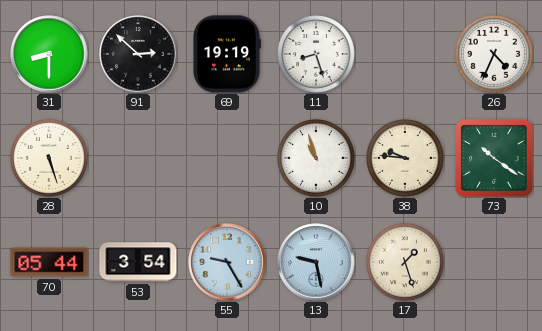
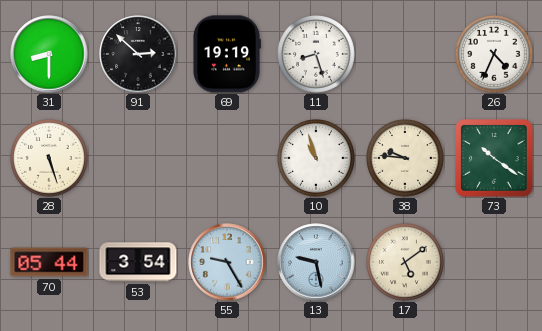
17: 1:27 -> 5:09 (406, 263)
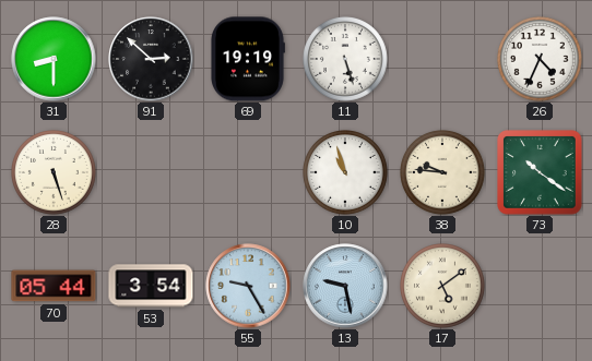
11: 8:27 -> 5:27 (346, 60)
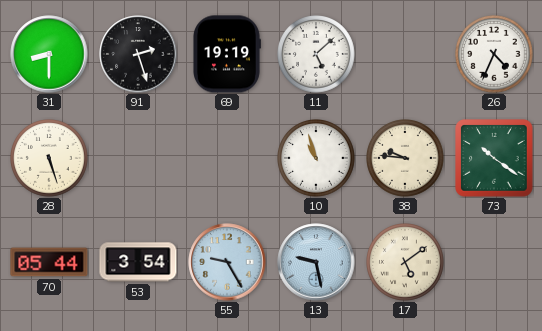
91: 2:52 -> 2:27 (138, 54)
11: 5:27 -> 5:08 (317, 55)
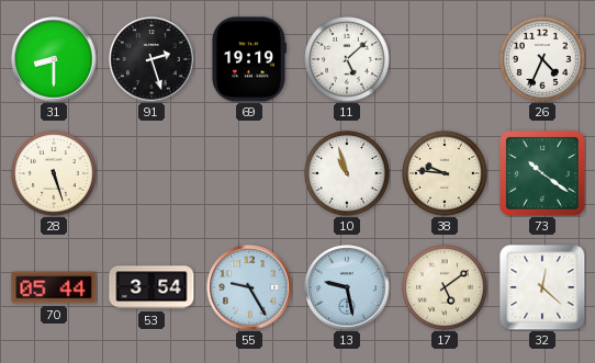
32: none -> 12:22 (542, 287)
